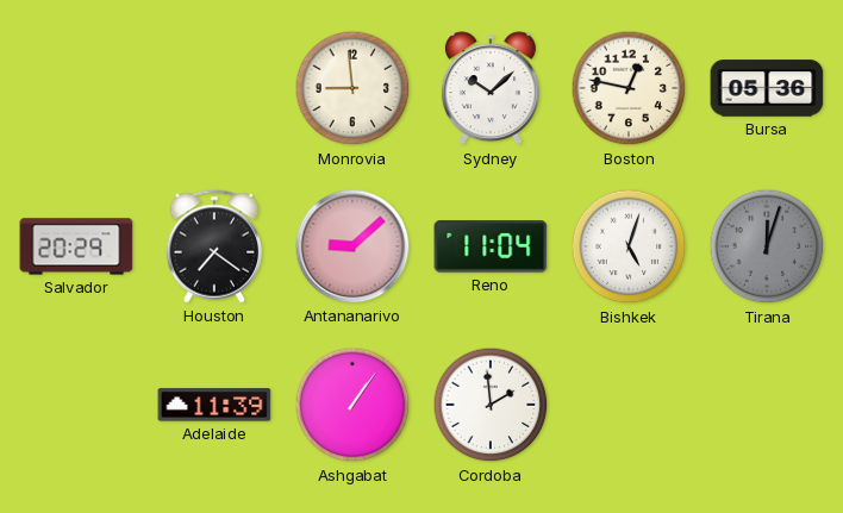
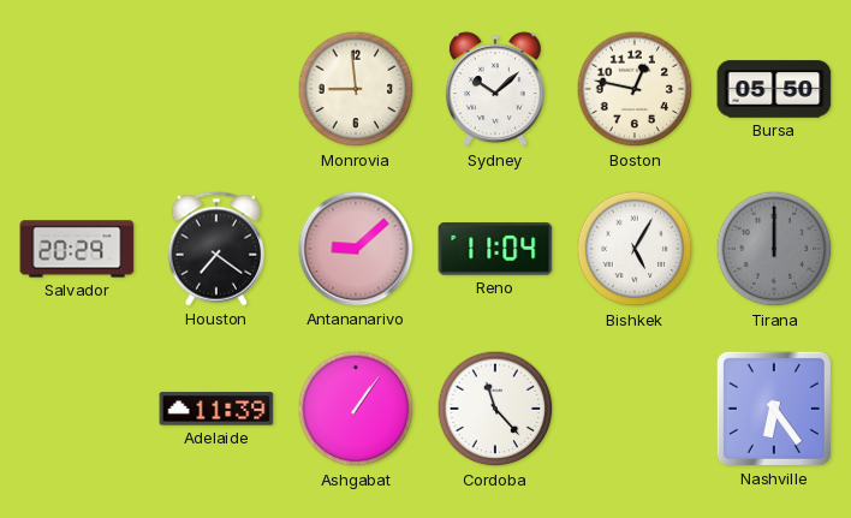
Bursa: 05:36 -> 05:50 (774, 89)
Bishkek: 5:03 -> 5:05 (635, 249)
Tirana: 12:03 -> 12:00 (774, 249)
Cordoba: 1:59 -> 11:23 (495, 409)
Nashville: none -> 6:24 (774, 409)
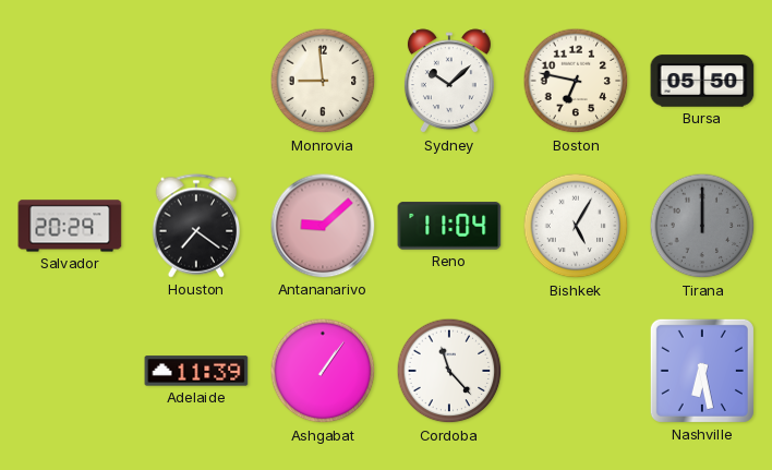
Boston: 12:47 -> 6:47 (576, 81)
Nashville: 6:24 -> 6:28 (702, 371)
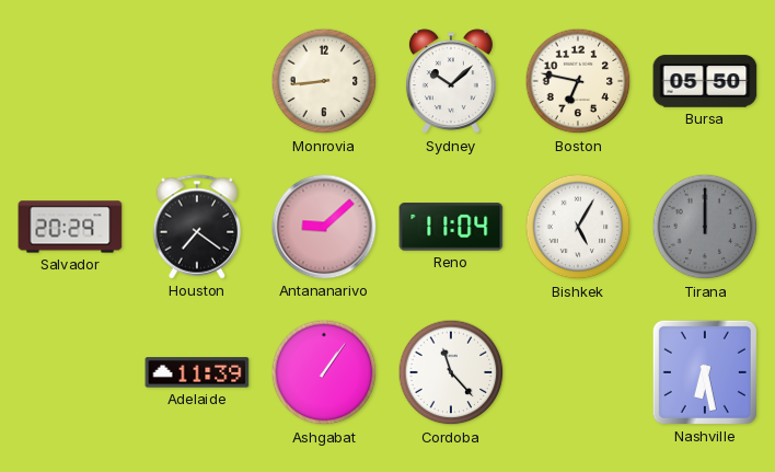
Monrovia: 8:59 -> 8:44 (324, 81)
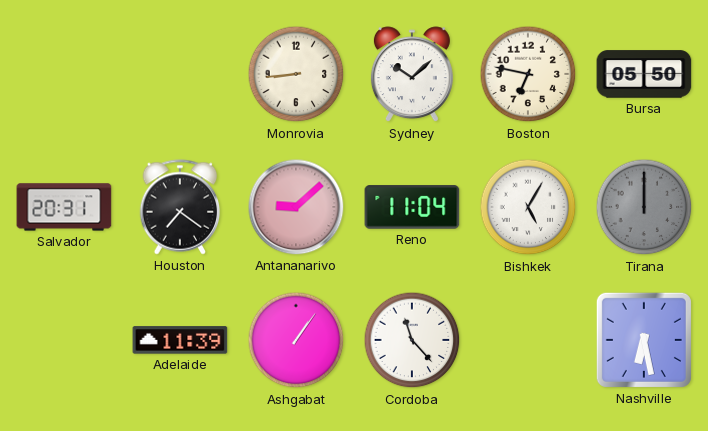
Salvador: 20:29 -> 20:31 (64, 207)
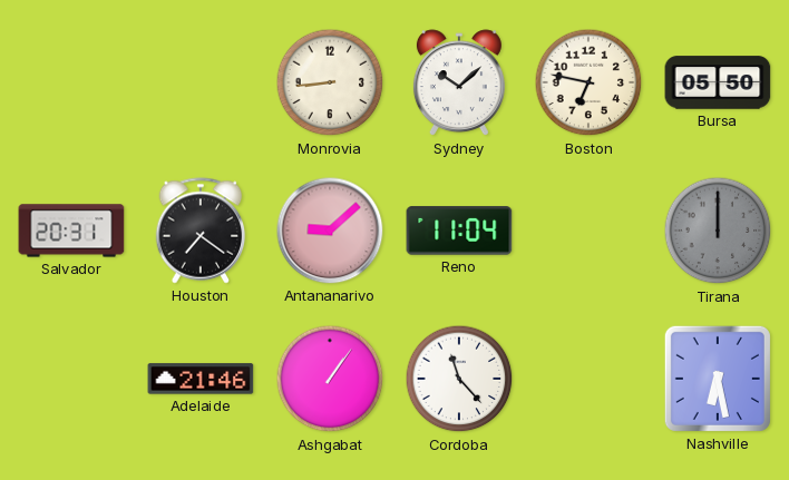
Bishkek: 5:05 -> none (528, 207)
Adelaide: 11:39 -> 21:46 (201, 379)
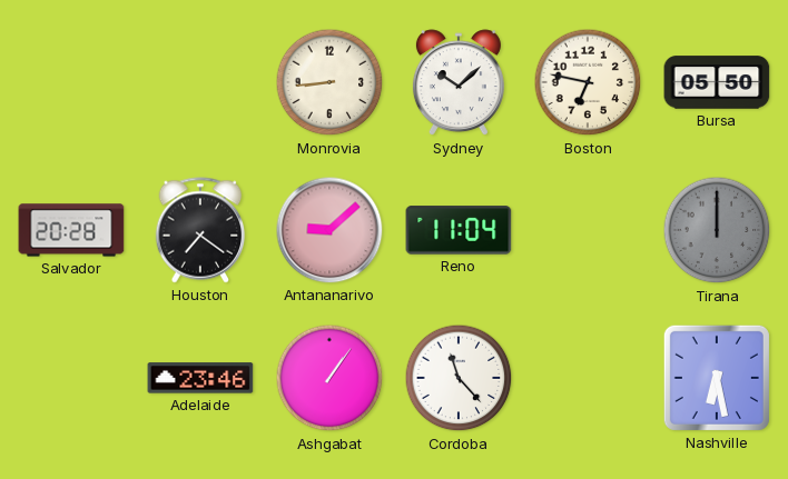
Salvador: 20:31 -> 20:28 (71, 230)
Adelaide: 21:46 -> 23:46 (200, 378)
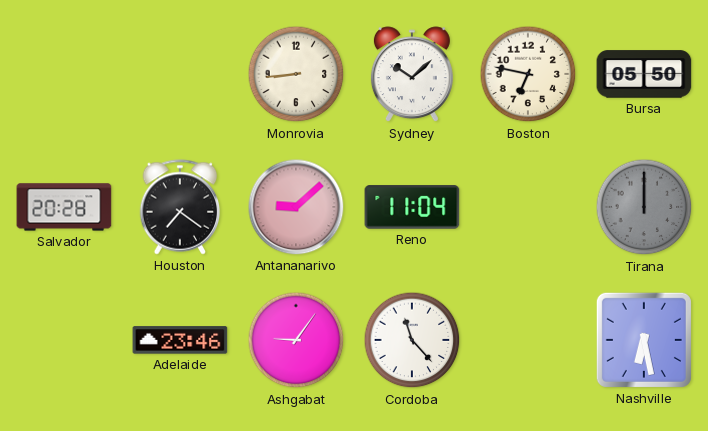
Ashgabat: 1:06 -> 9:06 (296, 340)
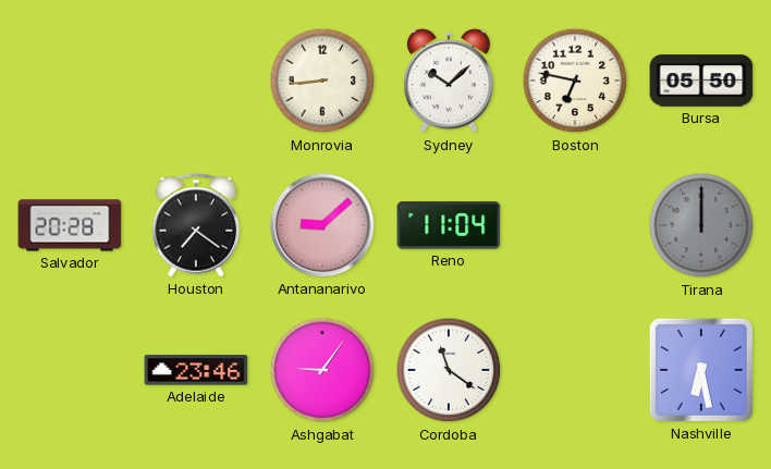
Cordoba: 11:23 -> 11:21 (449, 370)
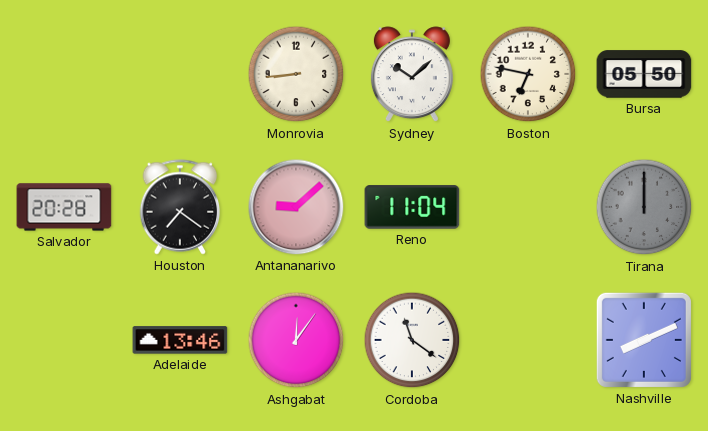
Adelaide: 23:46 -> 13:46 (180, 340)
Ashgabat: 9:06 -> 12:06 (296, 340)
Nashville: 6:28 -> 8:11 (644, 340)
